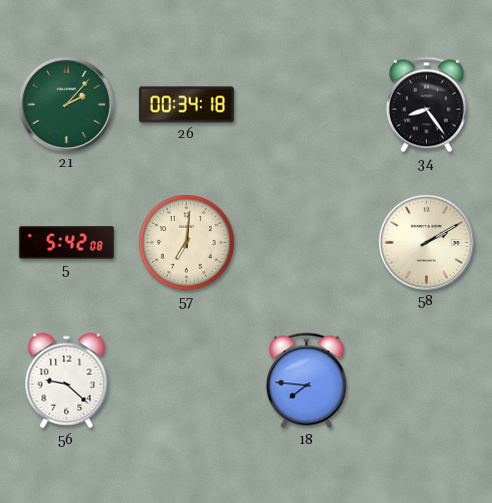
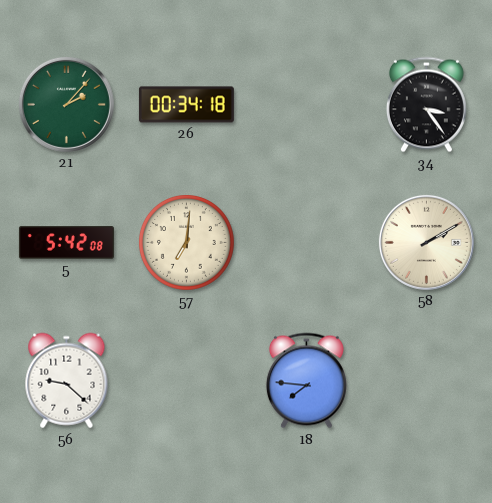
34: 8:24 -> 3:24 (426, 105)
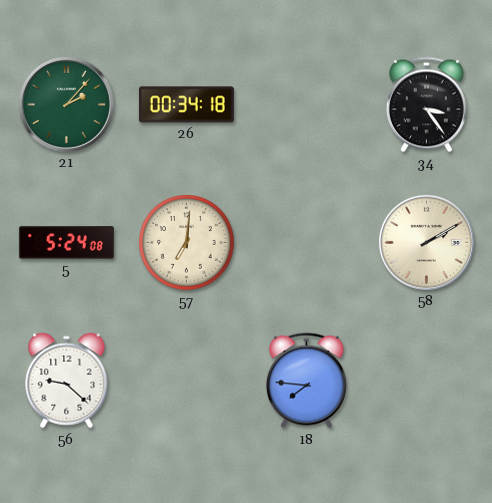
5: 5:42 -> 5:24 (66, 243)
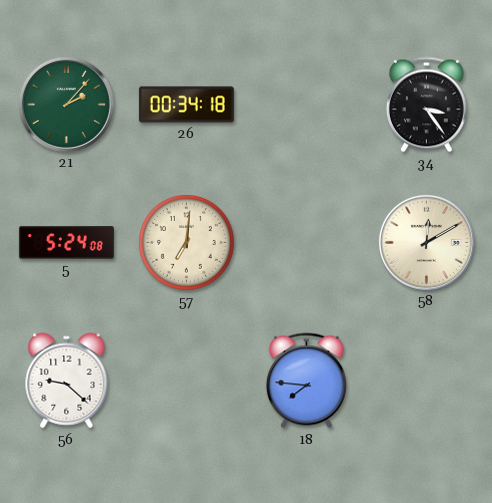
58: 2:10 -> 12:10 (426, 242)
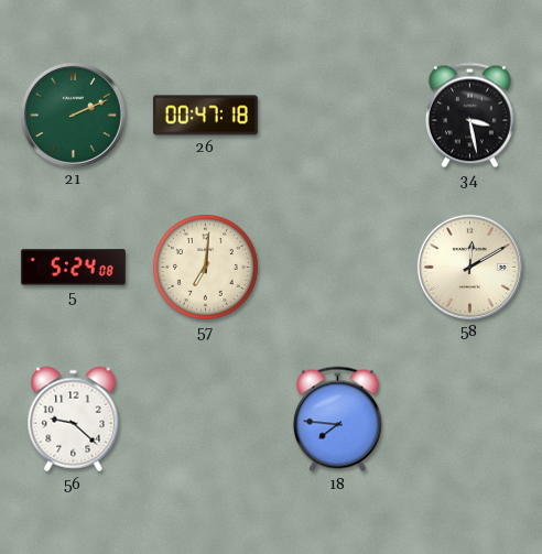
21: 2:07 -> 2:11 (73, 115)
26: 00:34 -> 00:47 (205, 116)
34: 3:24 -> 3:28 (469, 116)
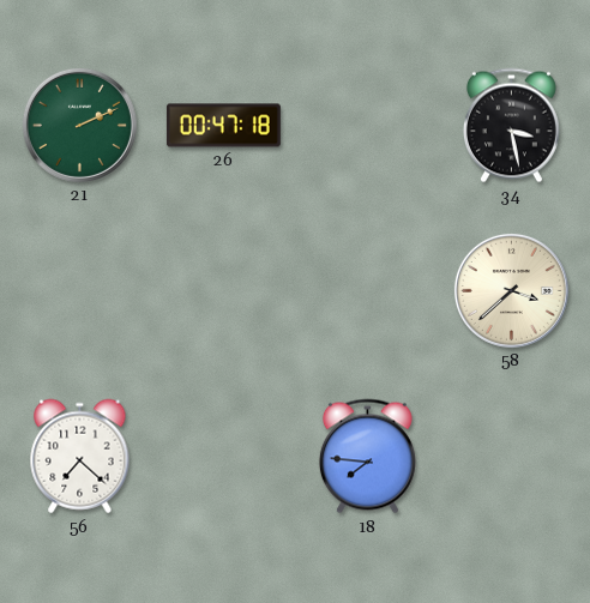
5: 5:24 -> none (73, 268)
57: 7:01 -> none (206, 268)
58: 12:10 -> 3:38 (511, 290)
56: 9:22 -> 7:22 (80, 457)
